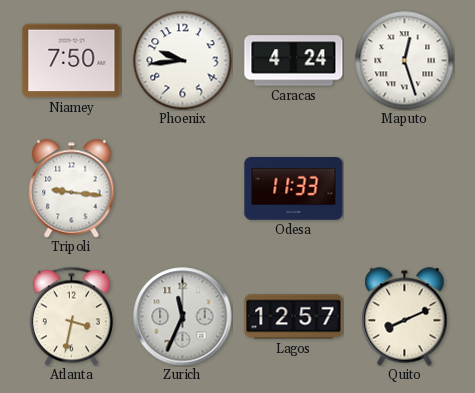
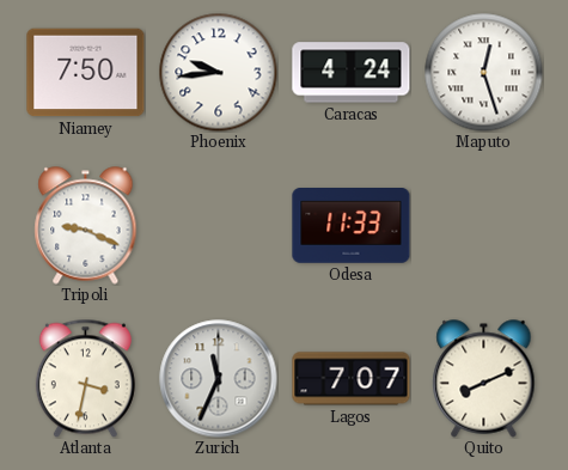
Tripoli: 9:16 -> 9:19 (86, 226)
Lagos: 12:57 -> 7:07 (352, 379)
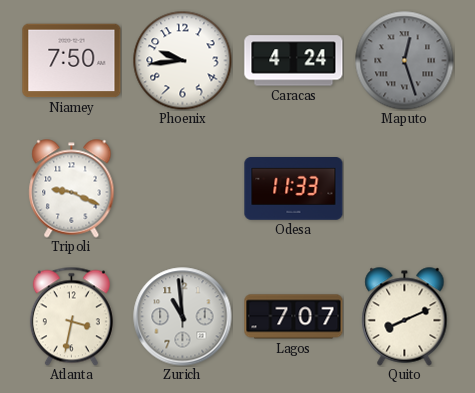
Maputo dial: white -> grey (405, 61)
Zurich: 11:34 -> 10:59 (183, 317)
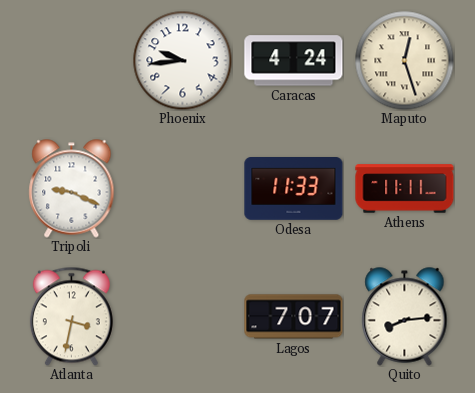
Niamey: 7:50 -> none (72, 61)
Maputo dial: grey -> cream (405, 61)
Athens: none -> 11:11 (405, 189)
Zurich: 10:59 -> none (183, 317)
Quito: 8:11 -> 8:14 (405, 317)
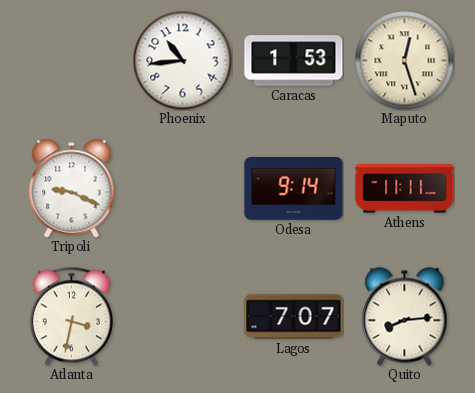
Phoenix: 9:44 -> 10:44 (183, 61)
Caracas: 4:24 -> 1:53 (294, 61)
Odesa: 11:33 -> 9:14 (294, 189)
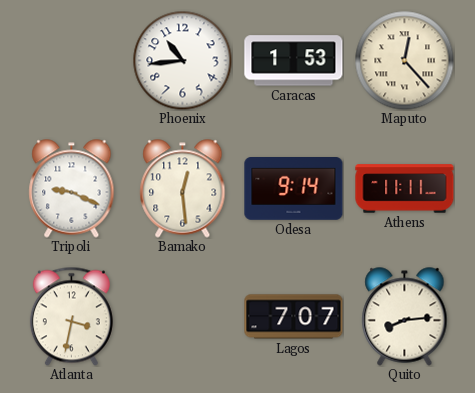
Maputo: 12:27 -> 12:23 (405, 61)
Bamako: none -> 12:29 (183, 189)
